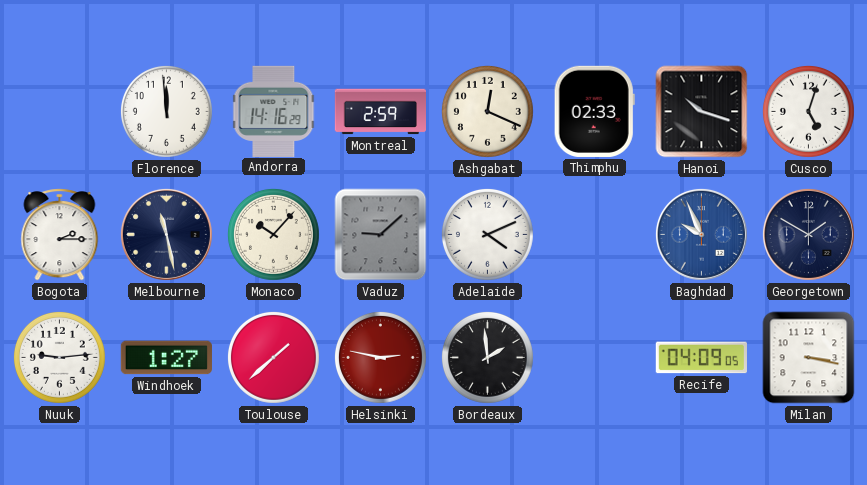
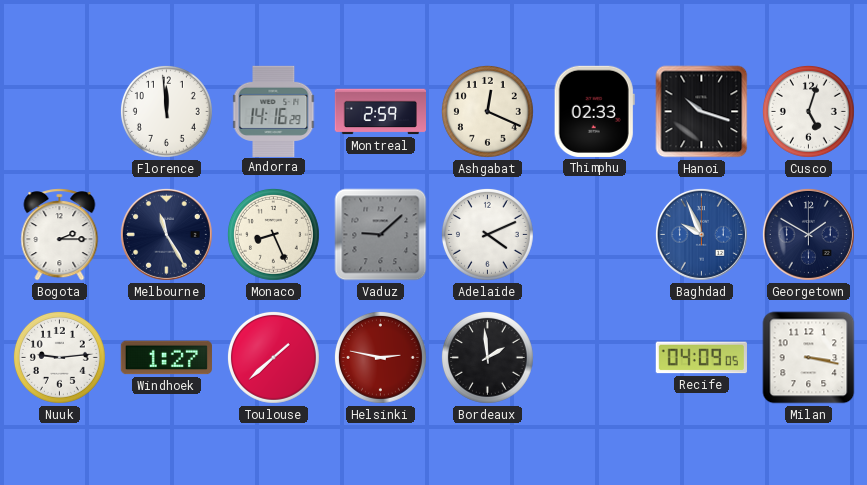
Melbourne: 11:28 -> 11:25 (166, 234)
Monaco: 10:07 -> 8:26 (273, 234)
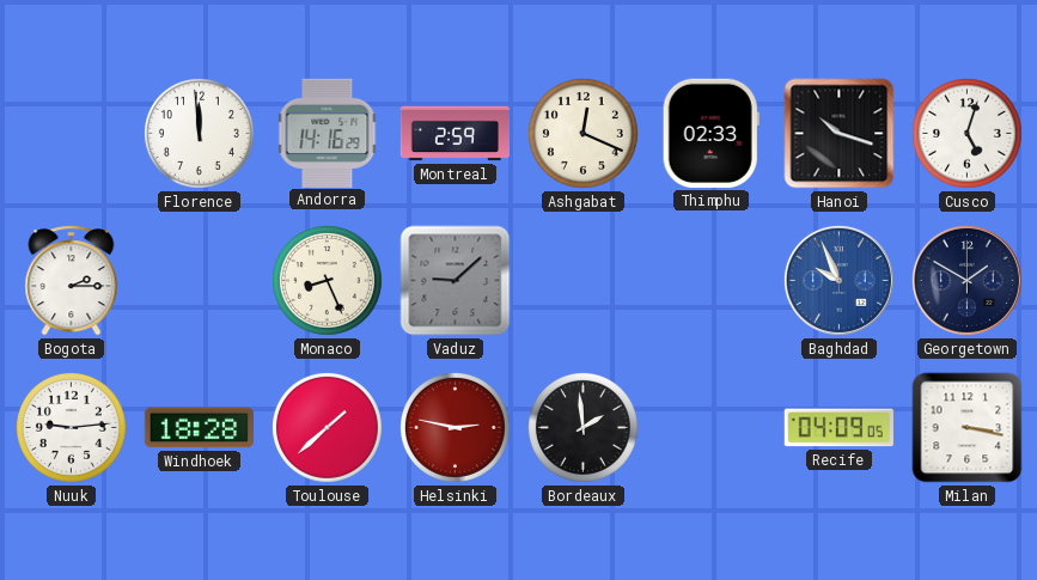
Melbourne: 11:25 -> none (166, 234)
Adelaide: 4:11 -> none (487, 234)
Windhoek: 1:27 -> 18:28 (199, 428)
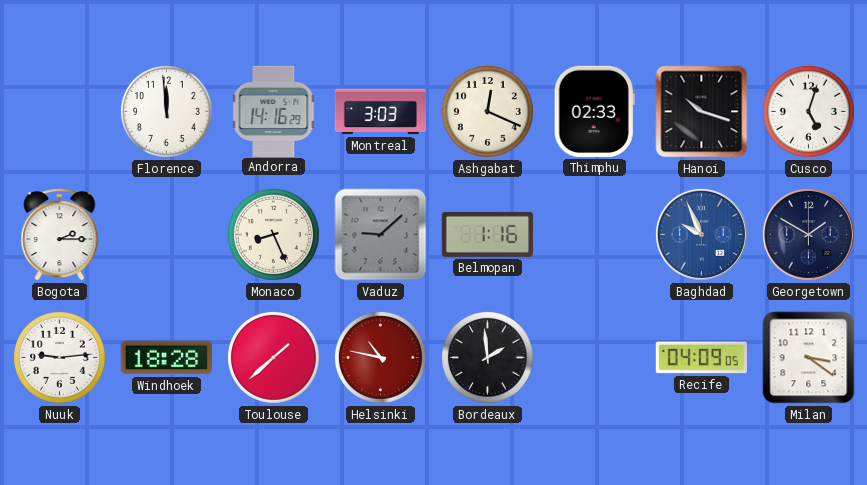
Montreal: 2:59 -> 3:03 (380, 112)
Belmopan: none -> 1:16 (487, 234)
Helsinki: 2:47 -> 10:47 (380, 357)
Milan: 3:17 -> 3:21 (809, 358)
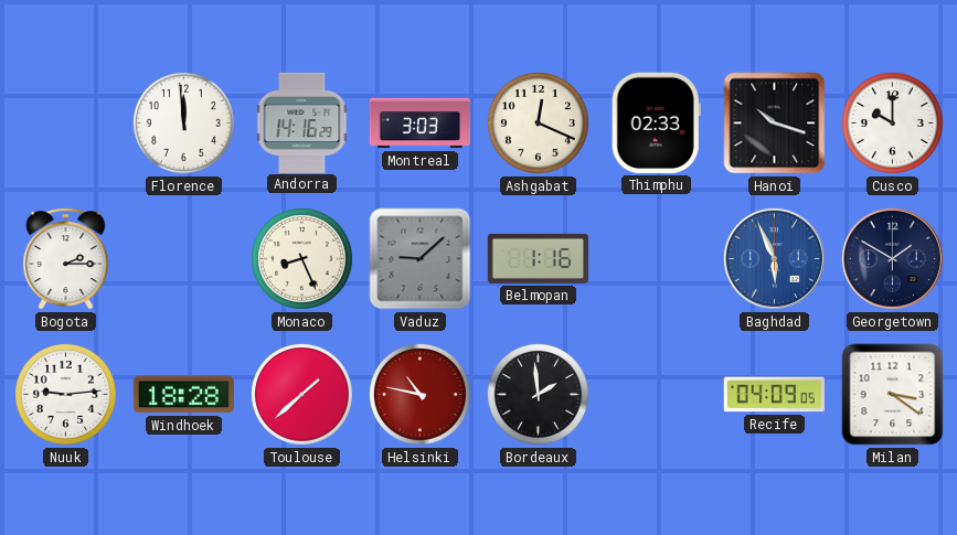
Cusco: 5:03 -> 10:00 (892, 122)
Baghdad: 9:56 -> 5:56 (774, 258)
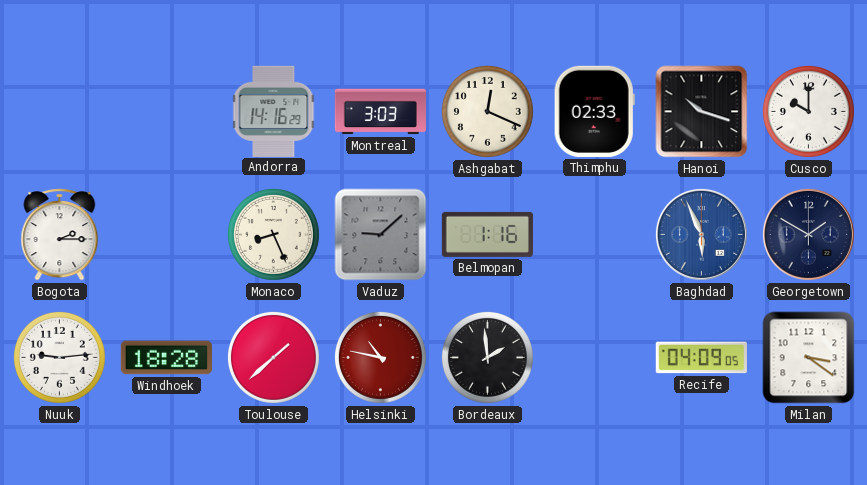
Florence: 11:59 -> none (183, 122)
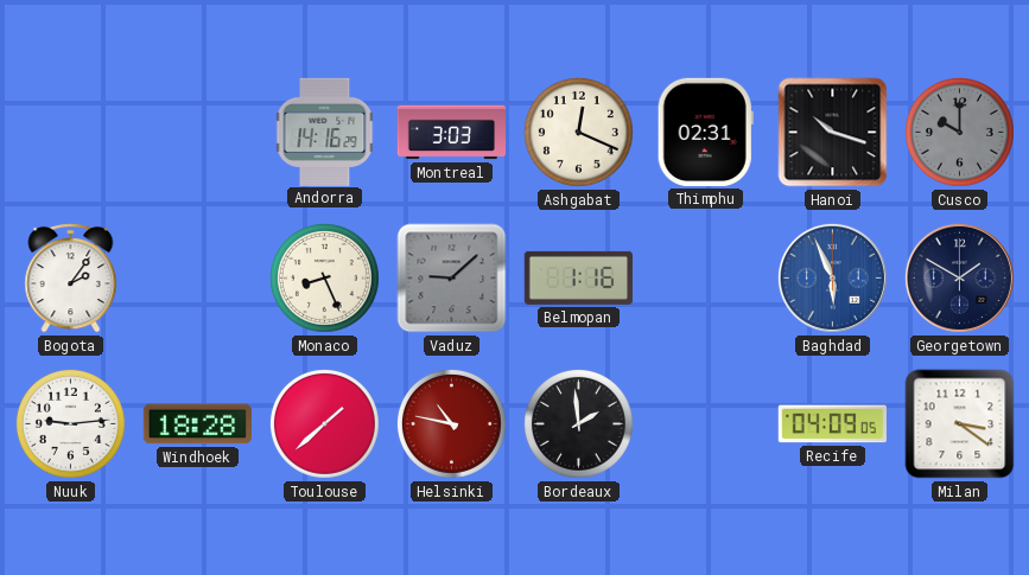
Thimphu: 02:33 -> 02:31 (705, 132)
Cusco dial: white -> grey (959, 132)
Bogota: 2:15 -> 2:06 (71, 279)
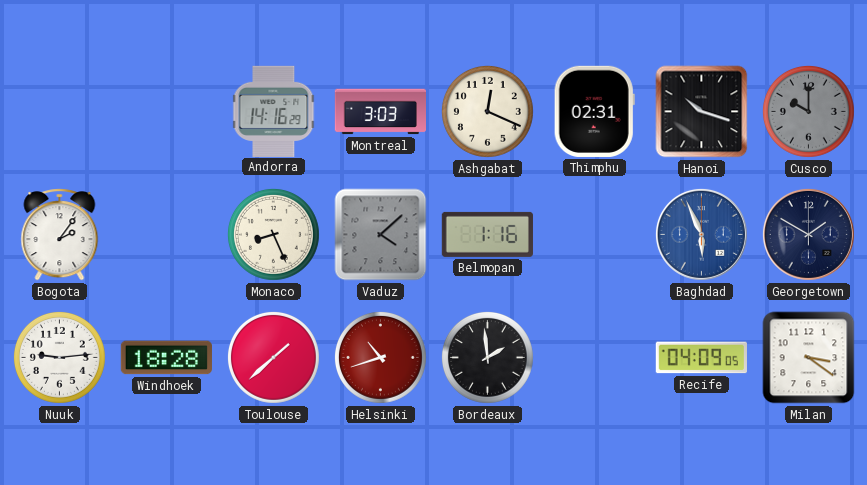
Vaduz: 9:08 -> 4:08 (381, 235)
Helsinki: 10:47 -> 10:42 (380, 357)
